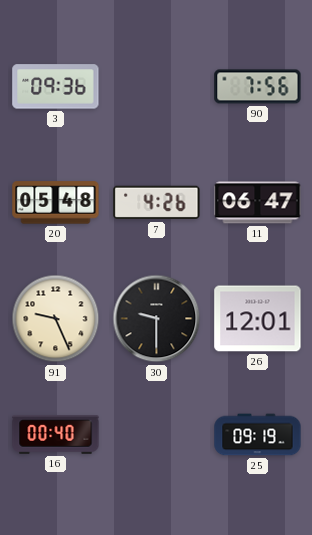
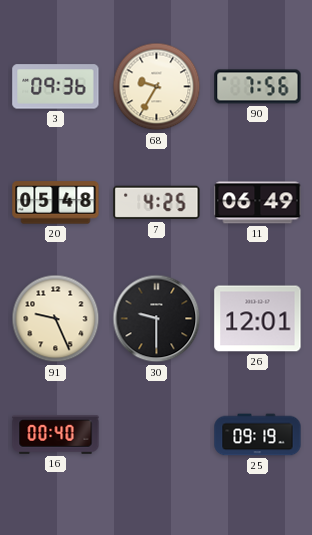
68: none -> 9:35 (157, 87)
7: 4:26 -> 4:25 (157, 203)
11: 06:47 -> 06:49 (258, 203)
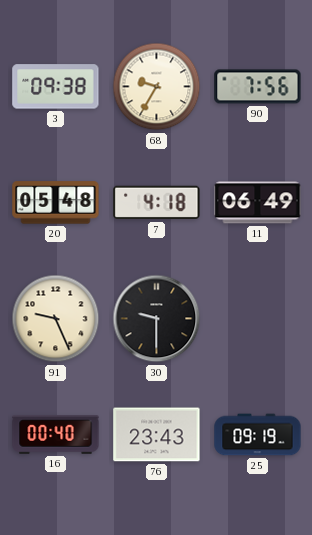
3: 09:36 -> 09:38 (56, 87)
7: 4:25 -> 4:18 (157, 203)
26: 12:01 -> none (258, 319)
76: none -> 23:43 (157, 435)
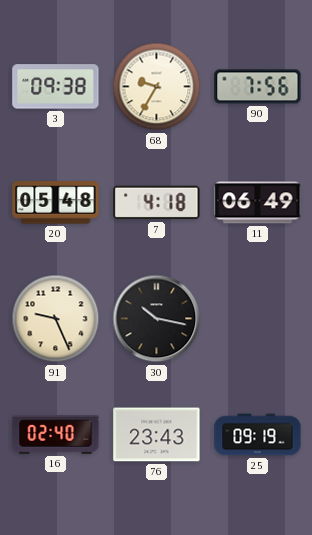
30: 9:30 -> 10:17 (157, 319)
16: 00:40 -> 02:40 (56, 435)
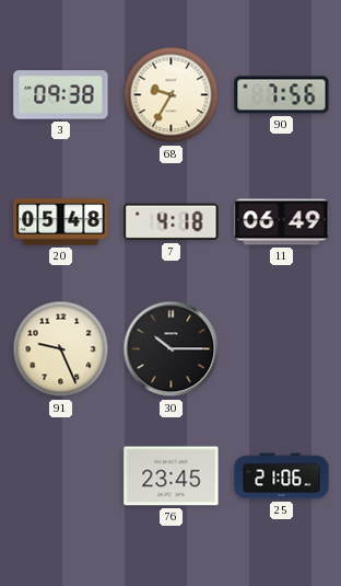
30: 10:17 -> 10:15 (172, 349)
16: 02:40 -> none (56, 435)
76: 23:43 -> 23:45 (172, 476)
25: 09:19 -> 21:06 (282, 476)
